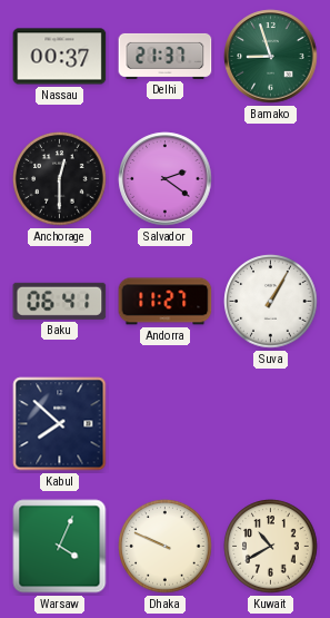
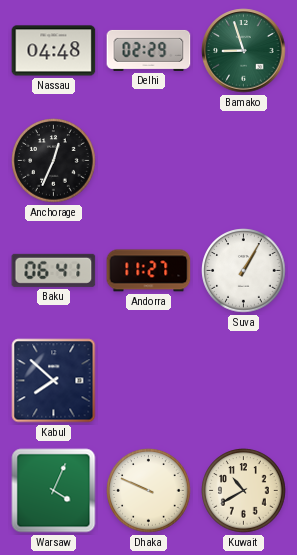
Nassau: 00:37 -> 04:48 (54, 51)
Delhi: 21:37 -> 02:29 (149, 50)
Anchorage: 12:30 -> 12:34 (54, 161)
Salvador: 2:21 -> none (166, 179)
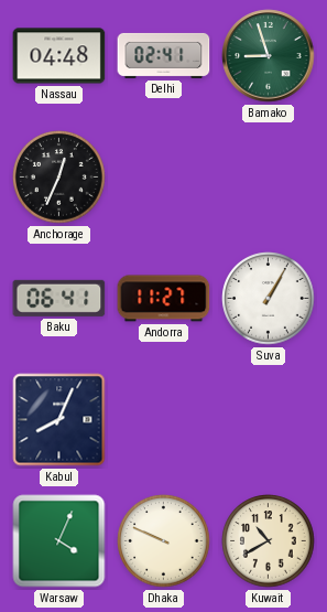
Delhi: 02:29 -> 02:41 (164, 55)
Kabul: 7:52 -> 8:04 (59, 420)
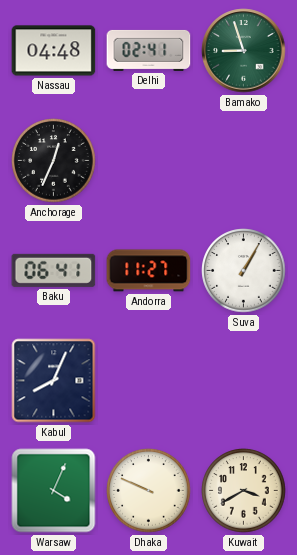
Kuwait: 10:40 -> 3:40 (244, 491)
